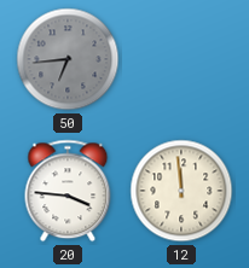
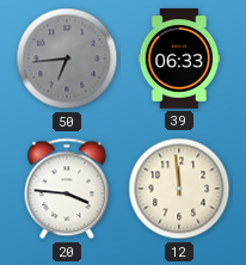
39: none -> 06:33 (179, 58)
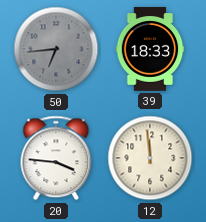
39: 06:33 -> 18:33 (150, 49)
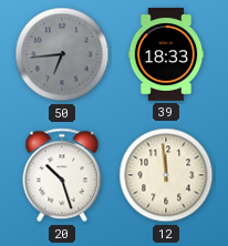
20: 3:46 -> 10:27 (62, 175)
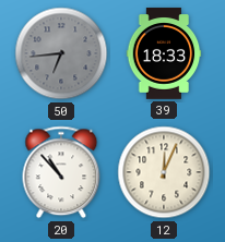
20: 10:27 -> 10:53 (61, 172)
12: 11:59 -> 12:04 (164, 172)
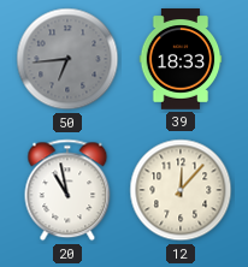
20: 10:53 -> 10:58 (67, 190)
12: 12:04 -> 12:07 (181, 190)
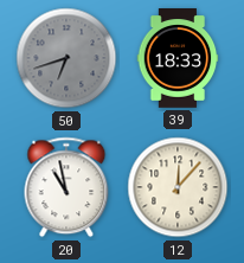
50: 6:44 -> 6:42 (66, 58)
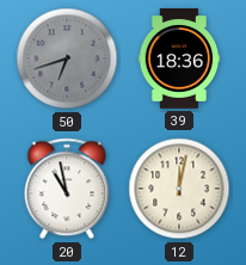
39: 18:33 -> 18:36 (179, 58)
12: 12:07 -> 12:02 (179, 189)
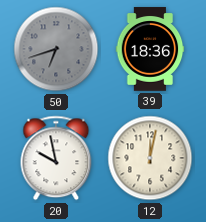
20: 10:58 -> 9:58 (56, 158)
